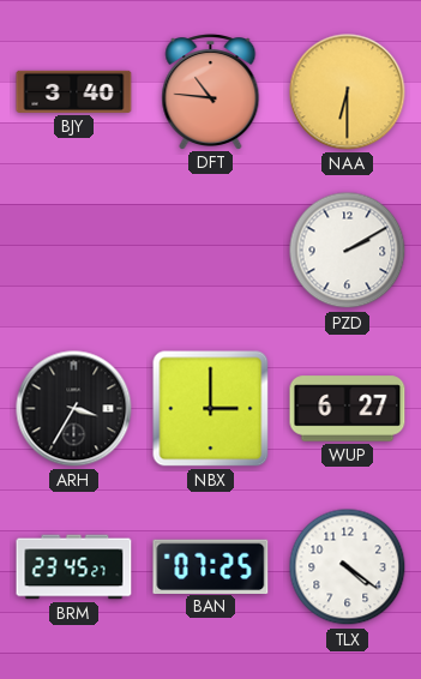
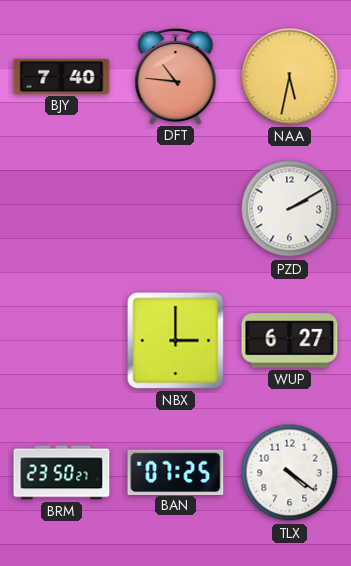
BJY: 3:40 -> 7:40 (62, 76)
NAA: 6:30 -> 5:32 (290, 77)
ARH: 3:35 -> none (74, 409)
BRM: 23:45 -> 23:50 (62, 473)
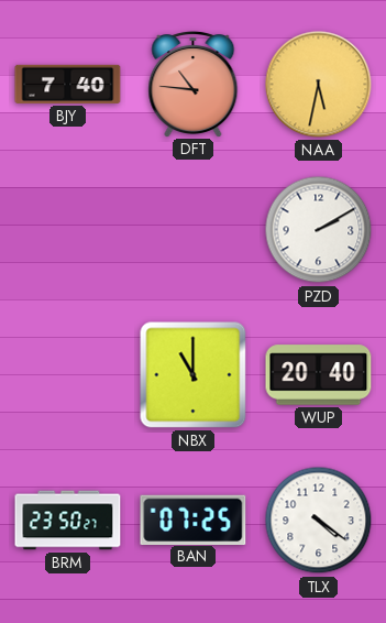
NBX: 3:00 -> 11:00 (194, 375)
WUP: 6:27 -> 20:40 (319, 375)
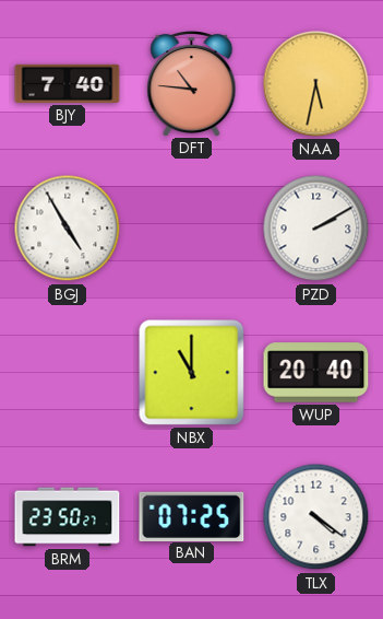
BGJ: none -> 4:55 (68, 229)
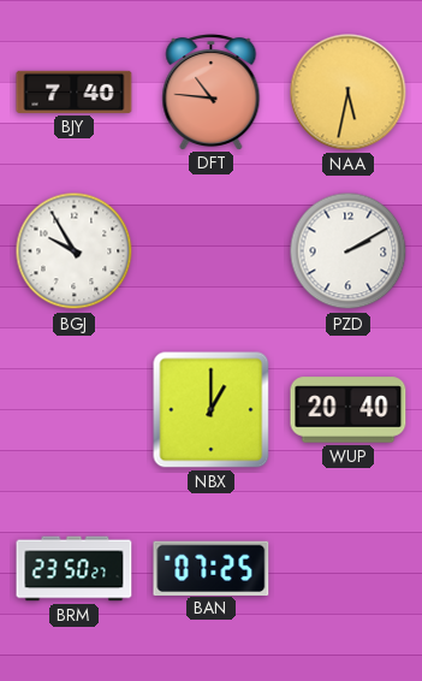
BGJ: 4:55 -> 9:55 (75, 251)
NBX: 11:00 -> 1:00 (212, 410)
TLX: 4:21 -> none (316, 517)
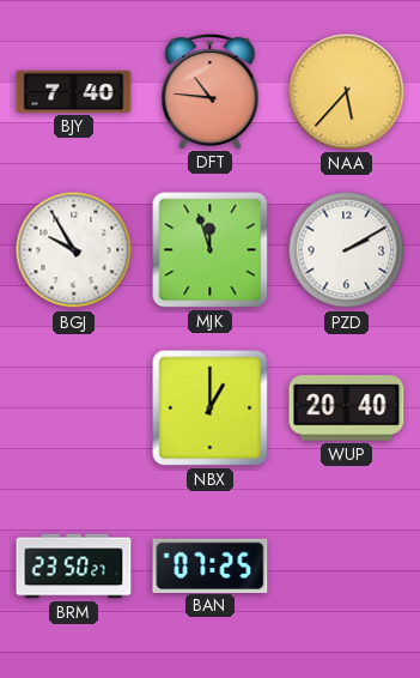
NAA: 5:32 -> 5:37 (347, 92)
MJK: none -> 11:57 (211, 250)
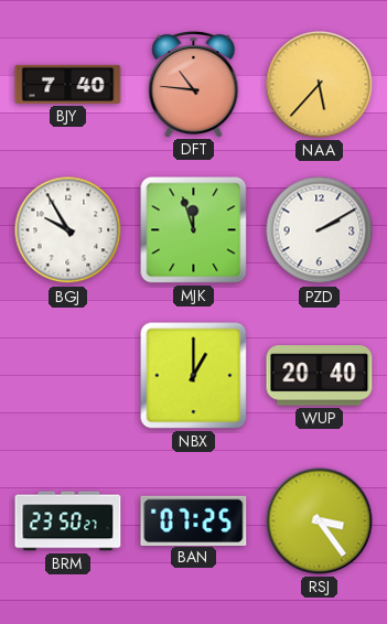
RSJ: none -> 3:24 (320, 521)
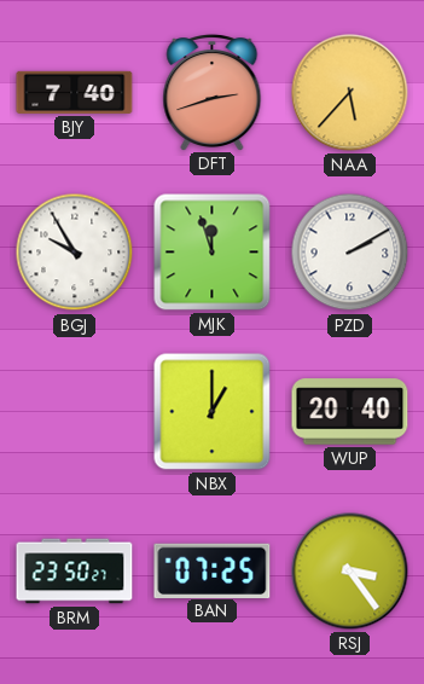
DFT: 10:46 -> 2:42 (213, 93)
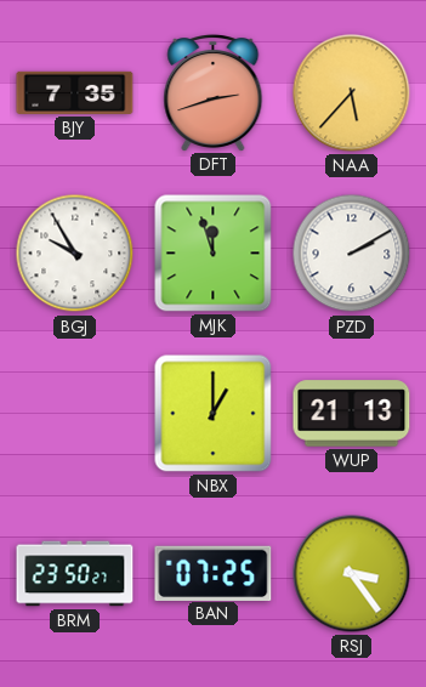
BJY: 7:40 -> 7:35 (75, 92)
WUP: 20:40 -> 21:13 (352, 414)
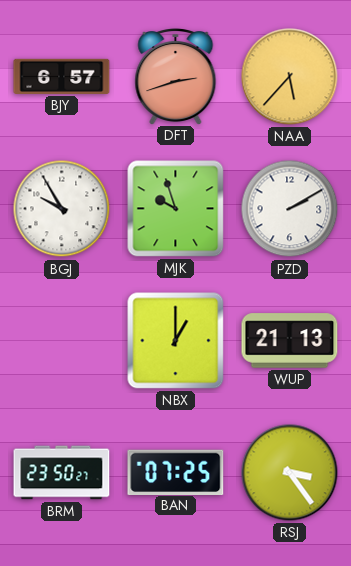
BJY: 7:35 -> 6:57 (62, 76)
MJK: 11:57 -> 9:57 (176, 209)
